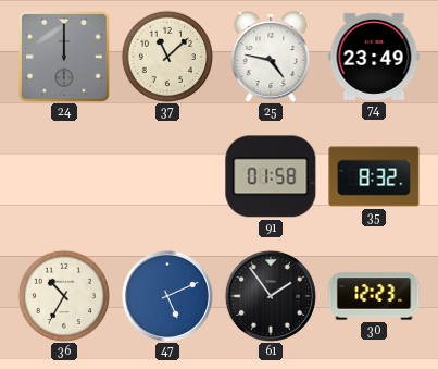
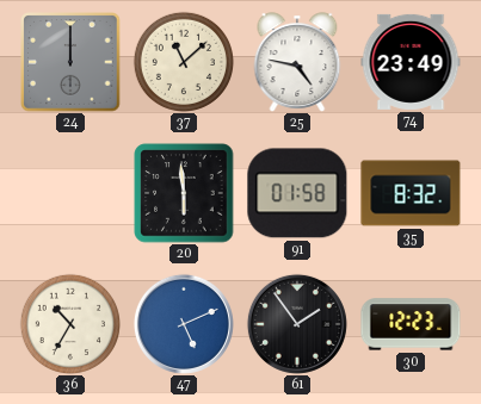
20: none -> 5:59 (184, 193)
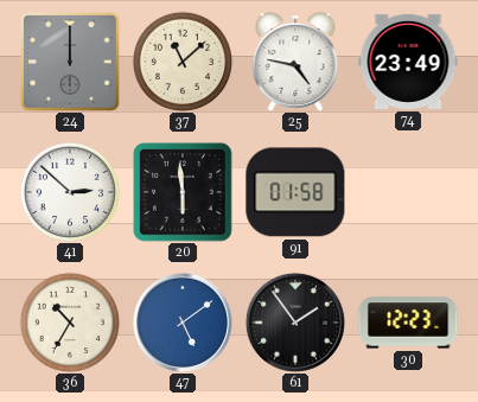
41: none -> 2:52 (69, 191)
35: 8:32 -> none (411, 193)
47: 5:11 -> 5:09 (183, 323)
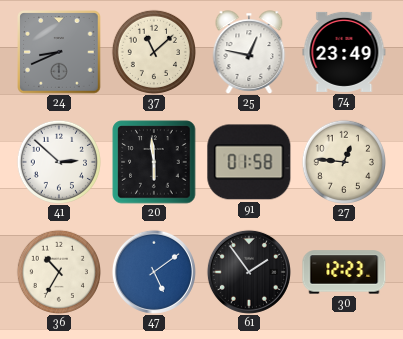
24: 12:00 -> 8:41 (59, 52)
25: 4:47 -> 12:47 (249, 52)
27: none -> 12:46 (343, 161)
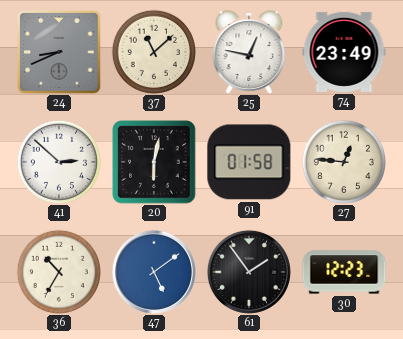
20: 5:59 -> 6:02 (154, 162)
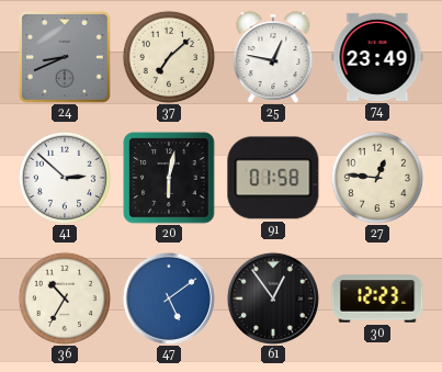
37: 11:08 -> 7:08 (168, 56)
61: 1:54 -> 12:54 (273, 298)
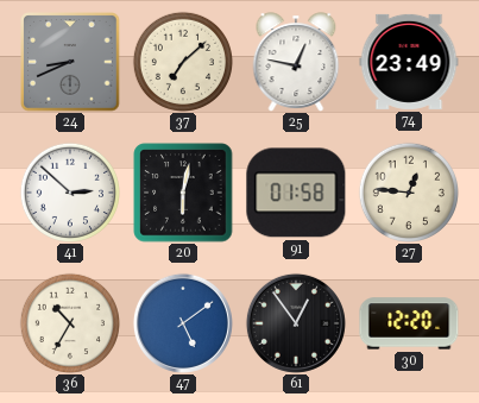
30: 12:23 -> 12:20 (409, 323)
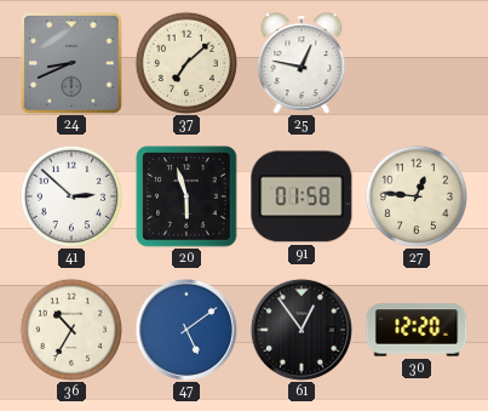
74: 23:49 -> none (409, 62)
20: 6:02 -> 5:57 (186, 196)
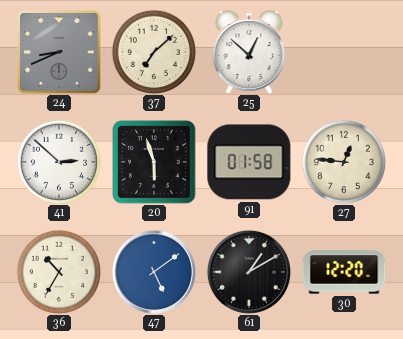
25: 12:47 -> 12:52 (249, 52)
61: 12:54 -> 1:10 (249, 272)
